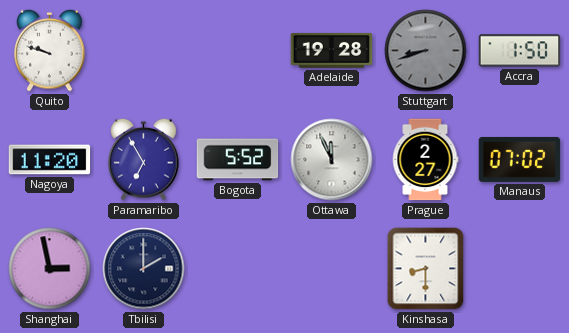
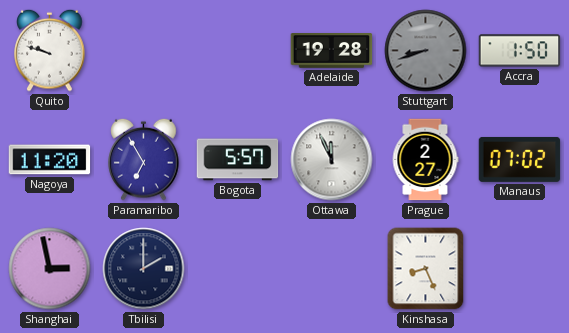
Bogota: 5:52 -> 5:57 (238, 160)
Kinshasa: 8:30 -> 8:26 (426, 269)
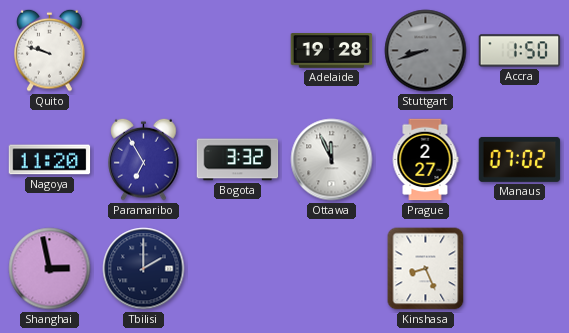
Bogota: 5:57 -> 3:32 (238, 160)
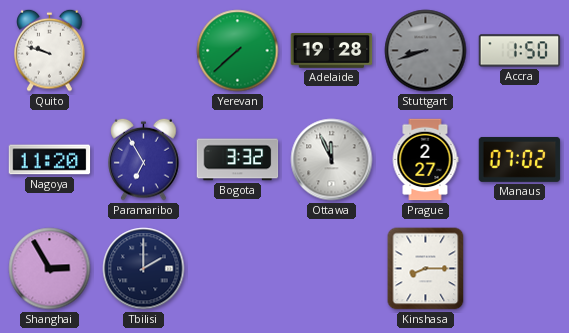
Yerevan: none -> 7:38 (238, 51)
Shanghai: 2:58 -> 2:55 (50, 269)
Kinshasa: 8:26 -> 8:15 (426, 269)
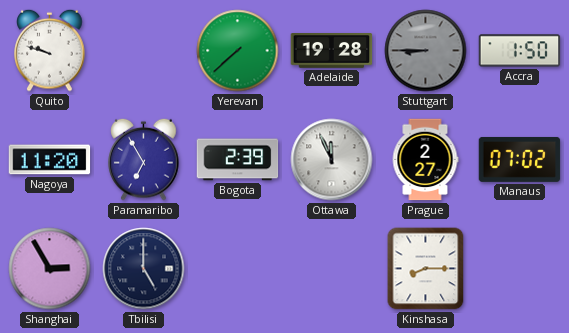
Stuttgart: 8:42 -> 8:45 (426, 51)
Bogota: 3:32 -> 2:39 (238, 160)
Tbilisi: 2:00 -> 5:00 (144, 269)
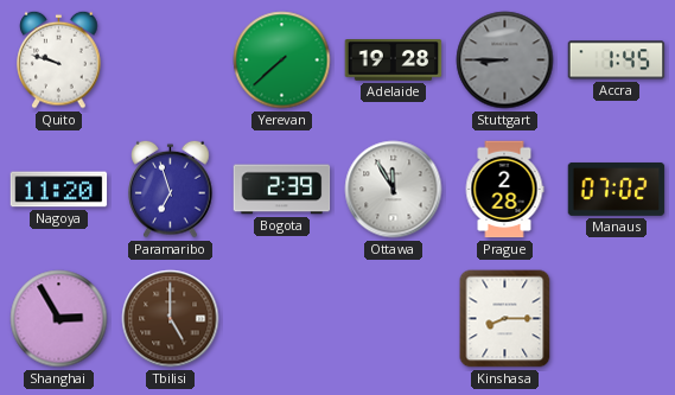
Accra: 1:50 -> 1:45 (617, 60)
Paramaribo: 6:55 -> 6:57 (171, 189)
Ottawa: 11:56 -> 11:55 (394, 190)
Prague: 2:27 -> 2:28 (504, 190)
Tbilisi dial: navy -> brown (171, 319)
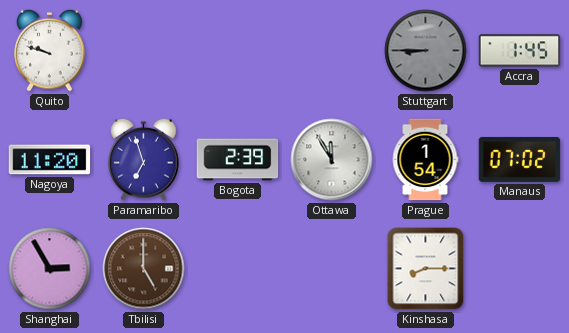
Yerevan: 7:38 -> none (282, 60)
Adelaide: 19:28 -> none (394, 60)
Prague: 2:28 -> 1:54 (425, 160)
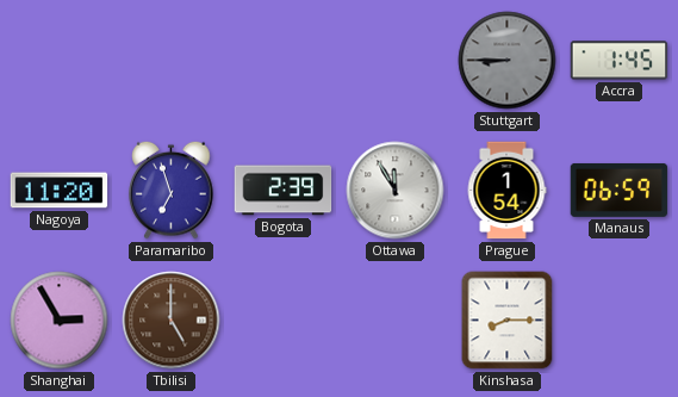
Quito: 9:48 -> none (50, 50)
Manaus: 07:02 -> 06:59 (620, 190)
